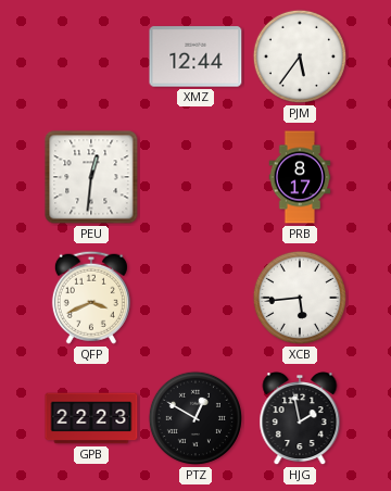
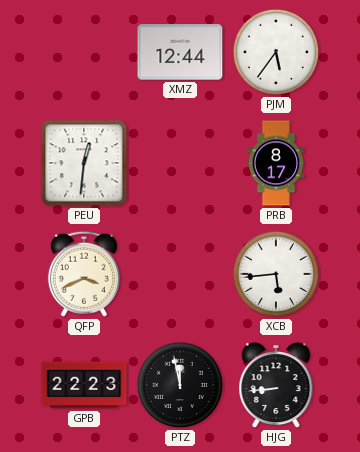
PTZ: 12:50 -> 11:58 (180, 385)
HJG: 1:58 -> 8:44 (276, 386)
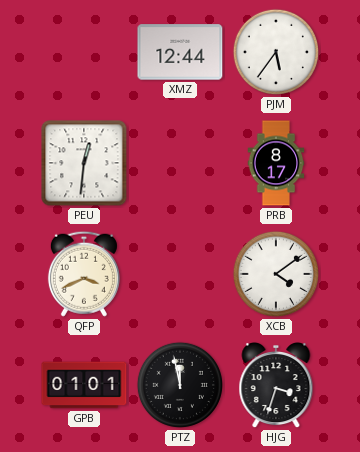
XCB: 5:44 -> 4:09 (276, 274)
GPB: 22:23 -> 01:01 (84, 385)
HJG: 8:44 -> 3:33 (276, 386)
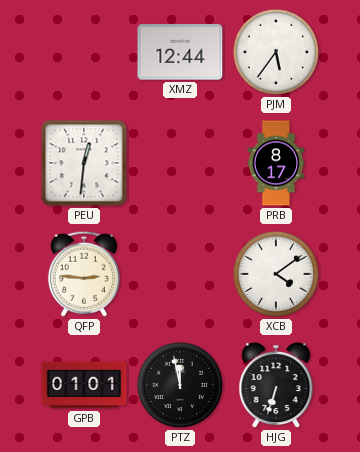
QFP: 3:41 -> 2:46 (84, 274)
HJG: 3:33 -> 6:33 (276, 386)
